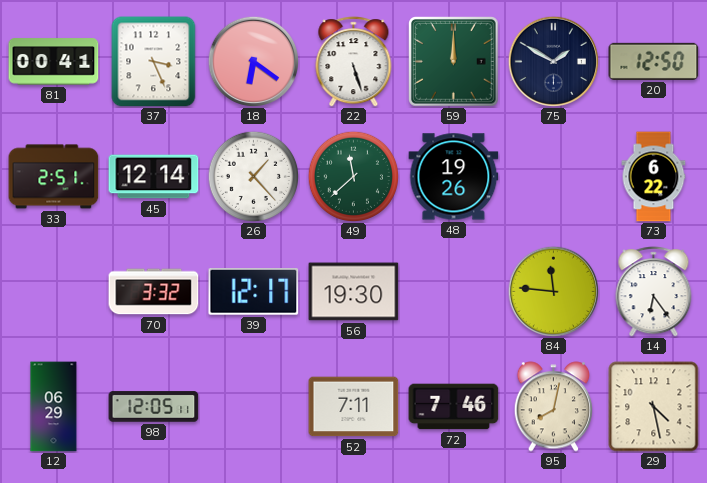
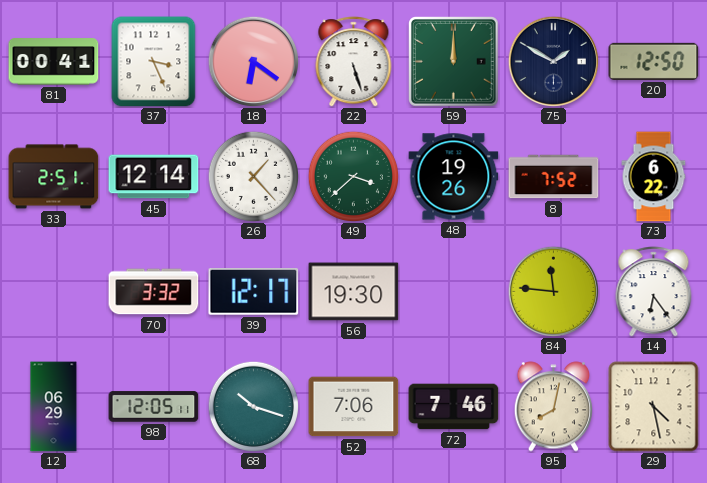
49: 11:38 -> 3:38 (353, 176)
8: none -> 7:52 (554, 177)
68: none -> 10:18 (253, 406)
52: 7:11 -> 7:06 (354, 407)
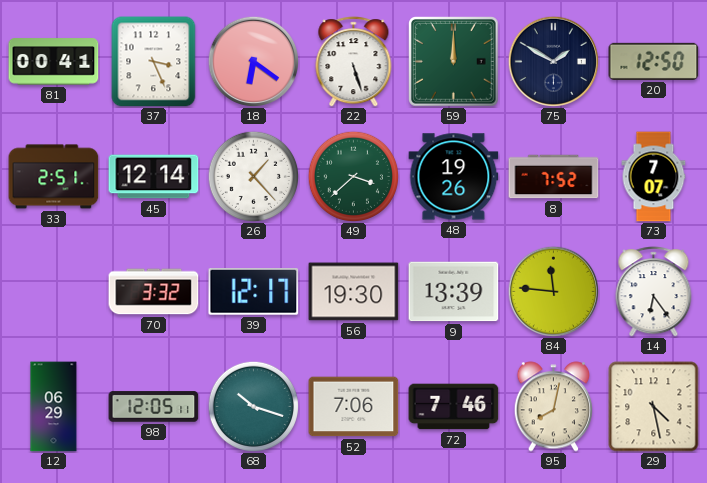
73: 6:22 -> 7:07 (654, 177)
9: none -> 13:39 (454, 292)
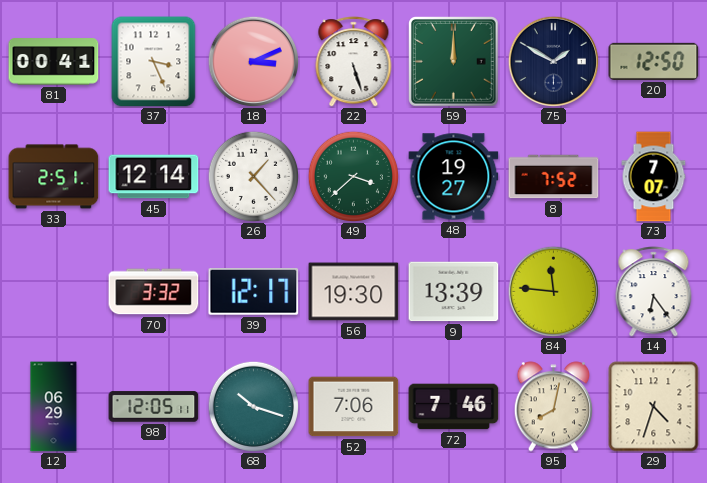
18: 6:21 -> 3:11 (253, 61)
48: 19:26 -> 19:27 (454, 177)
29: 4:28 -> 4:33 (654, 407)
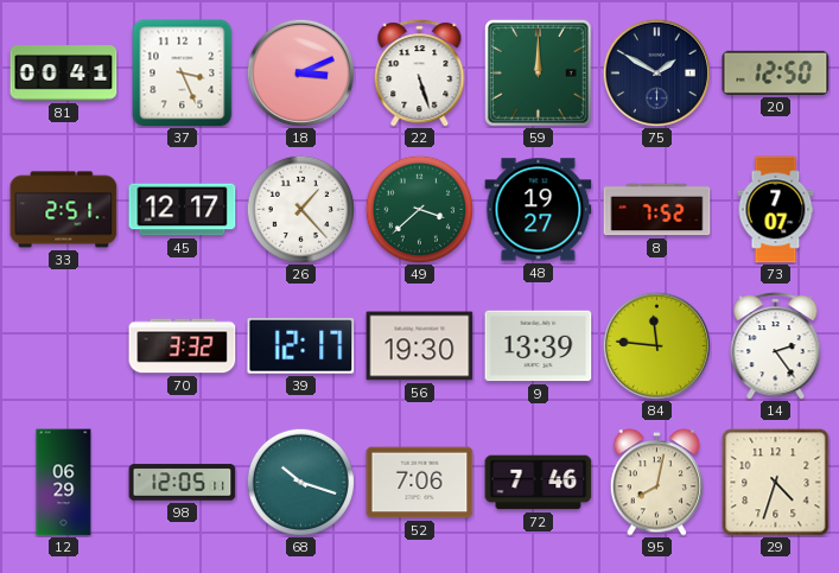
45: 12:14 -> 12:17 (183, 210)
14: 6:24 -> 2:24 (776, 346)
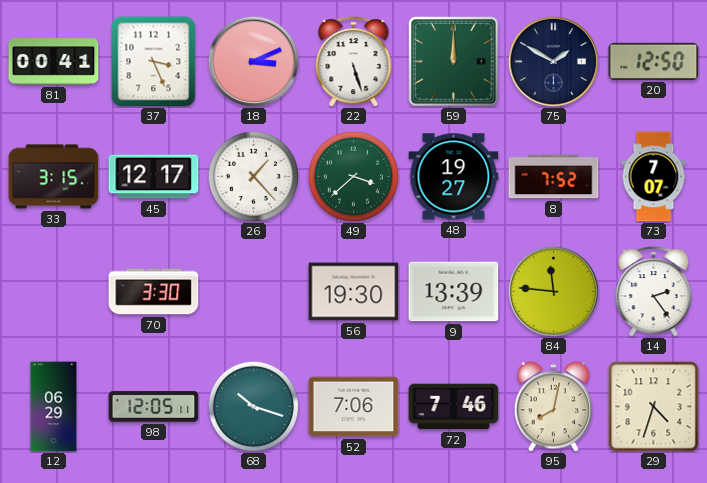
33: 2:51 -> 3:15 (54, 177)
70: 3:32 -> 3:30 (154, 292)
39: 12:17 -> none (301, 346)
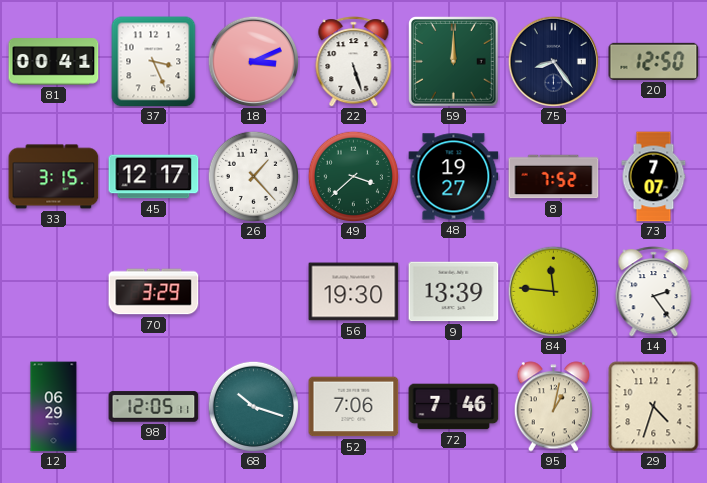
75: 1:50 -> 8:24 (553, 61)
70: 3:30 -> 3:29 (154, 292)
95: 8:02 -> 1:02 (553, 407)
